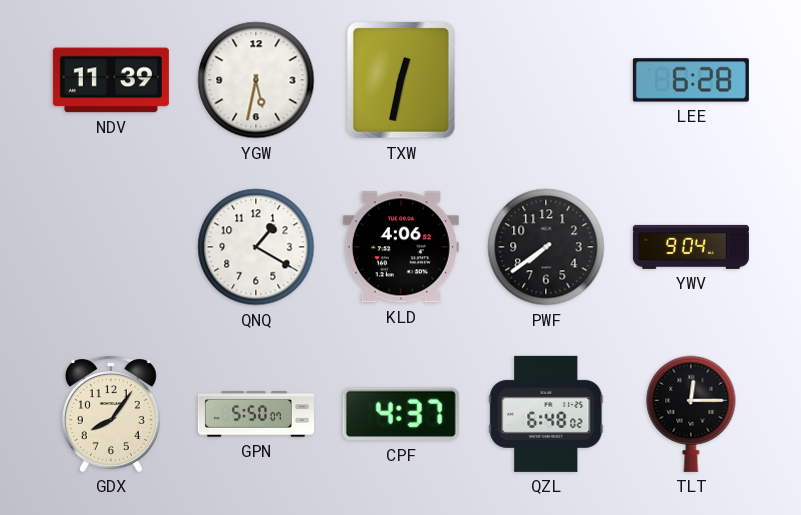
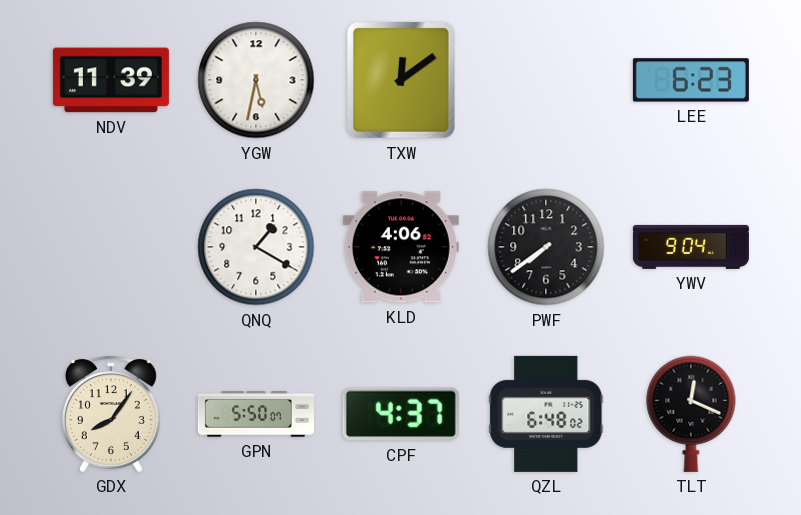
TXW: 12:32 -> 12:09 (401, 80)
LEE: 6:28 -> 6:23 (691, 80)
TLT: 12:15 -> 12:19 (691, 414)
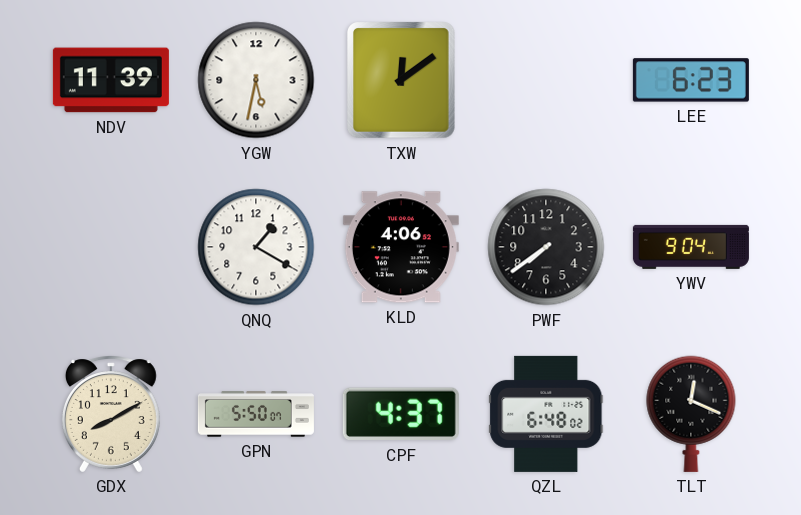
GDX: 8:06 -> 8:10 (111, 414)
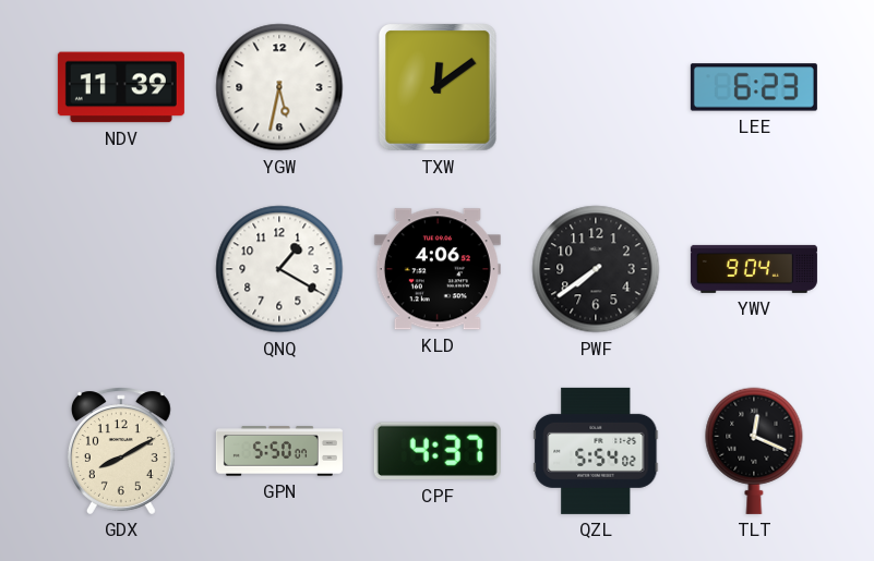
QZL: 6:48 -> 5:54 (596, 451)
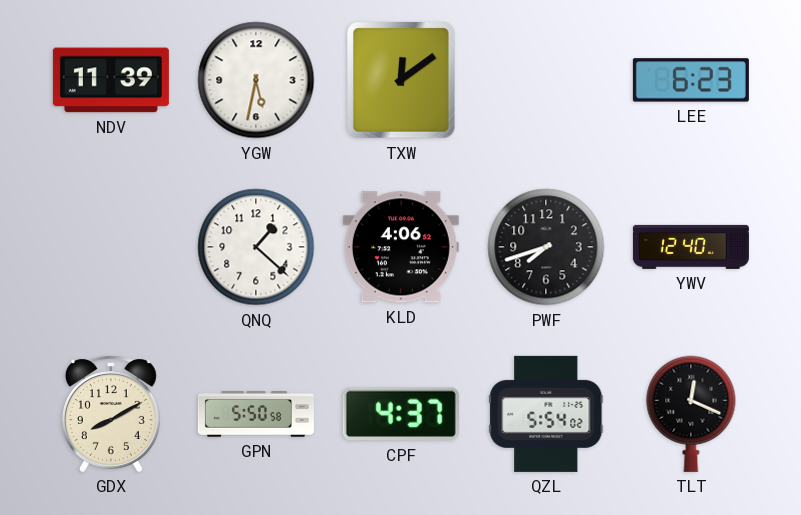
QNQ: 1:20 -> 1:22 (256, 247)
PWF: 7:39 -> 7:42 (546, 247)
YWV: 9:04 -> 12:40 (691, 247)
GPN: 5:50:07 -> 5:50:58 (256, 414)
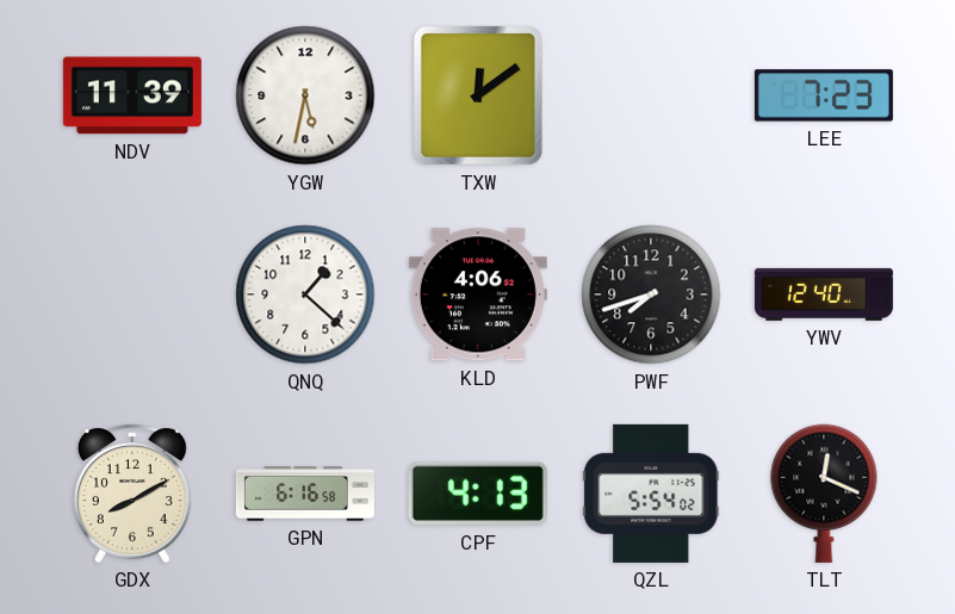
LEE: 6:23 -> 7:23 (824, 95)
GPN: 5:50 -> 6:16 (305, 494)
CPF: 4:37 -> 4:13 (478, 494)
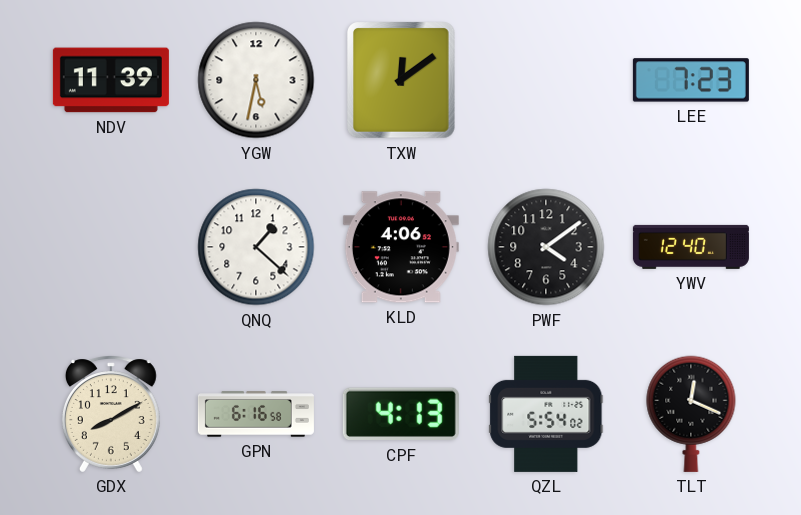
PWF: 7:42 -> 4:09 (546, 247)
